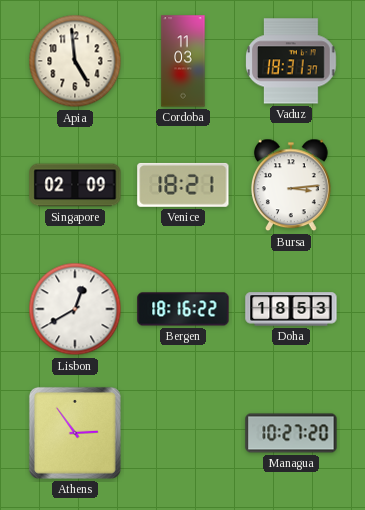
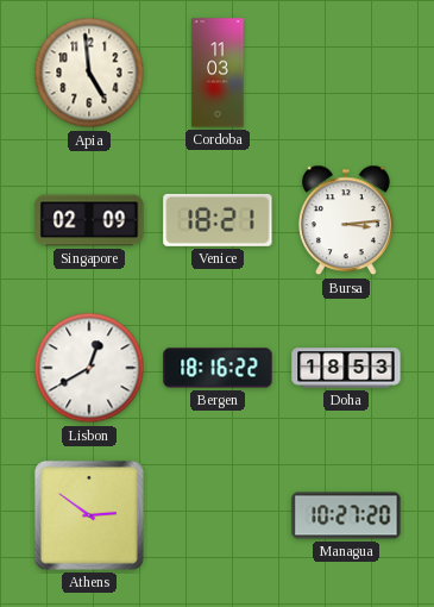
Vaduz: 18:31 -> none (292, 61)
Athens: 2:54 -> 2:51 (89, 515)
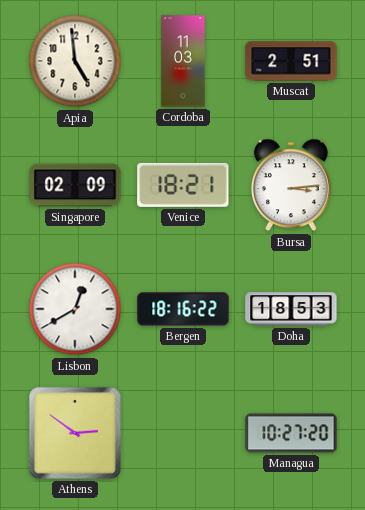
Muscat: none -> 2:51 (291, 61)
